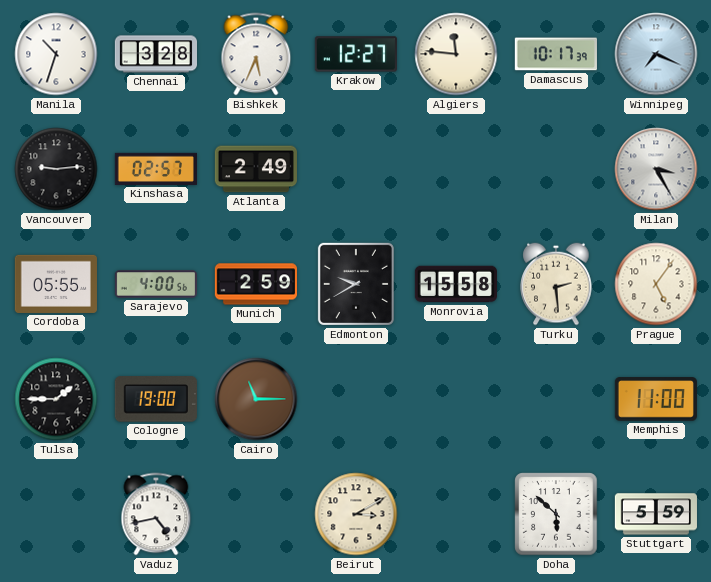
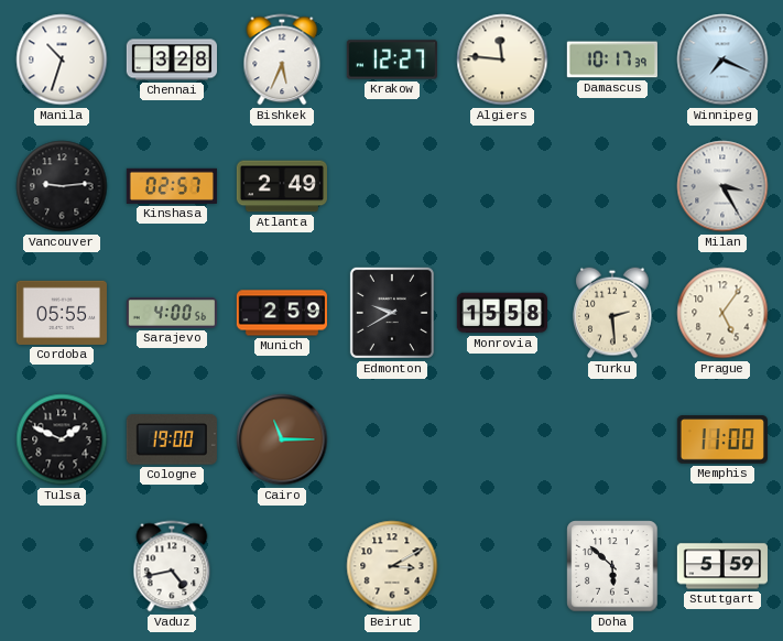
Tulsa: 1:45 -> 1:49 (62, 439)
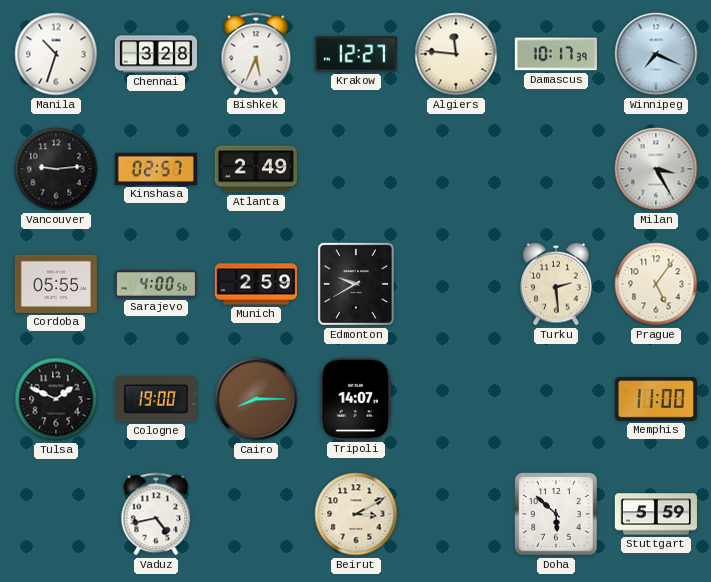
Monrovia: 15:58 -> none (501, 313)
Cairo: 11:15 -> 8:15 (256, 399)
Tripoli: none -> 14:07 (356, 399)
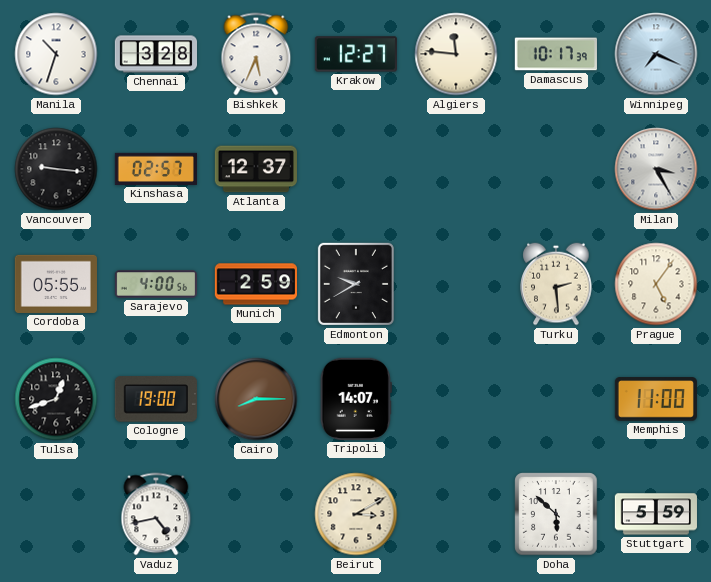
Vancouver: 9:14 -> 9:16 (56, 169)
Atlanta: 2:49 -> 12:37 (256, 169)
Tulsa: 1:49 -> 12:42 (56, 399)
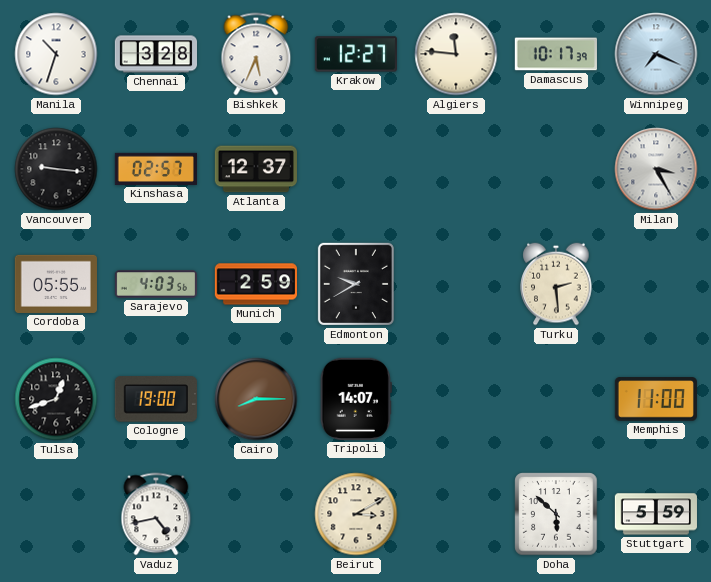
Sarajevo: 4:00 -> 4:03 (155, 284)
Prague: 5:06 -> none (656, 284)
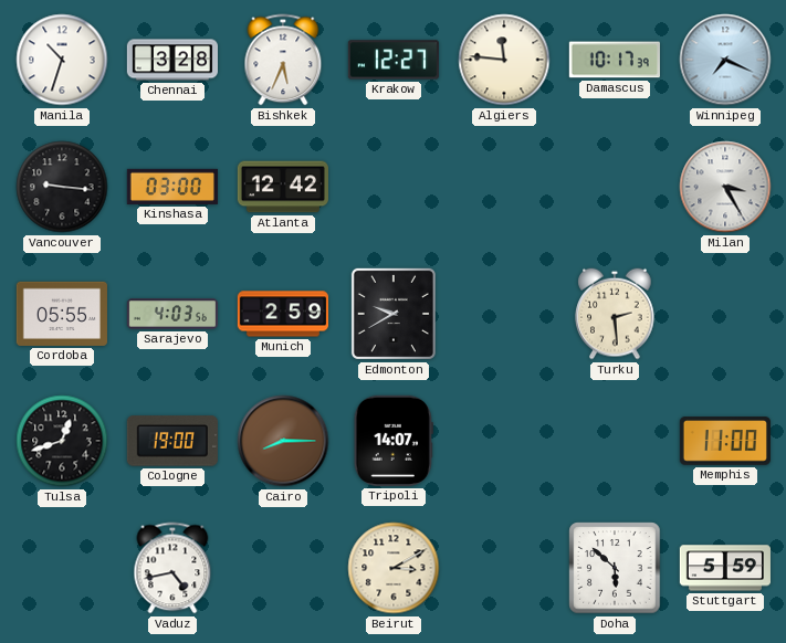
Kinshasa: 02:57 -> 03:00 (171, 187)
Atlanta: 12:37 -> 12:42 (283, 187)
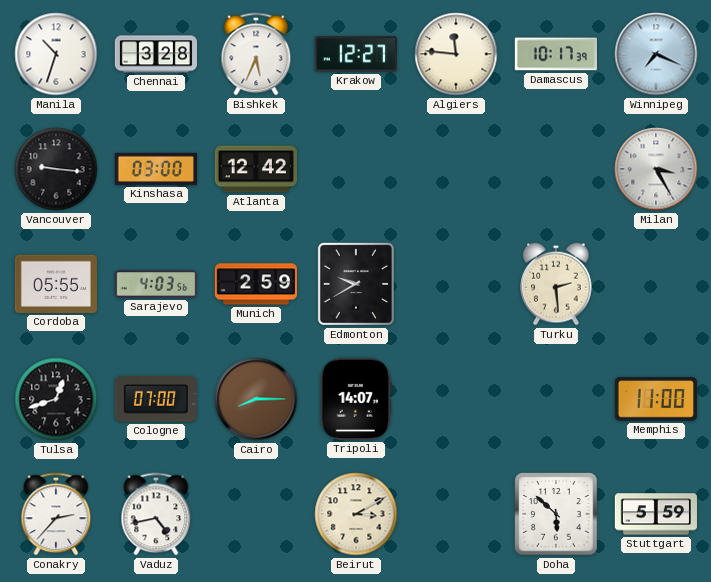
Cologne: 19:00 -> 07:00 (156, 399)
Conakry: none -> 2:37 (56, 514)
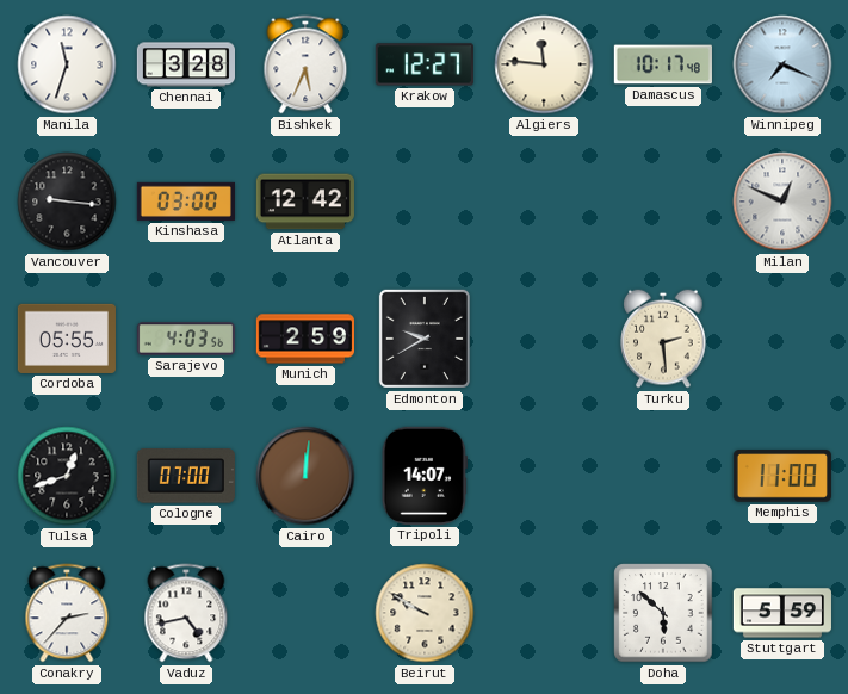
Manila: 10:33 -> 11:33 (67, 64)
Damascus: 10:17:39 -> 10:17:48 (663, 64)
Milan: 3:25 -> 12:49 (782, 202)
Cairo: 8:15 -> 12:01 (305, 476)
Beirut: 3:10 -> 9:50 (425, 613)
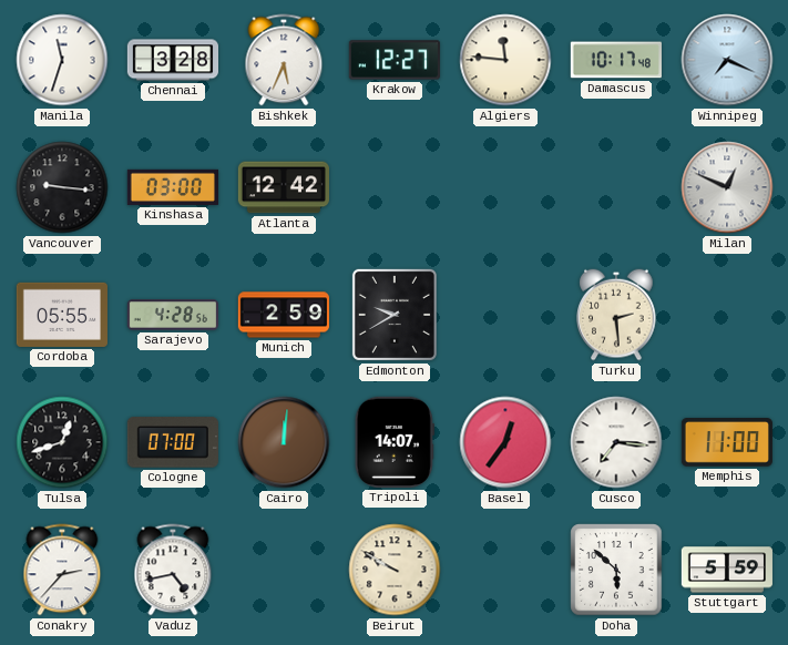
Sarajevo: 4:03 -> 4:28 (172, 315)
Basel: none -> 12:36 (505, 442)
Cusco: none -> 7:16 (616, 442)
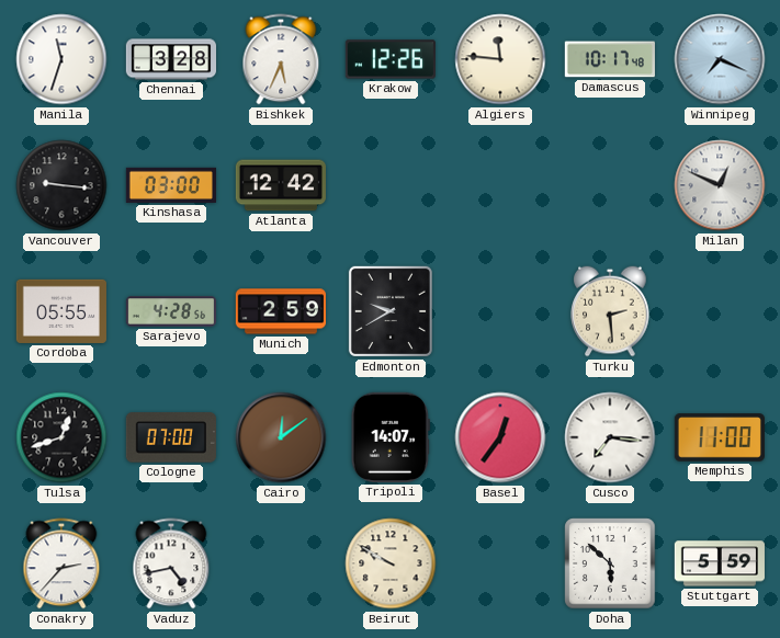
Krakow: 12:27 -> 12:26 (391, 59)
Cairo: 12:01 -> 12:09 (281, 437)
